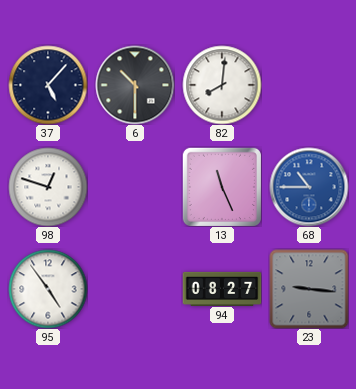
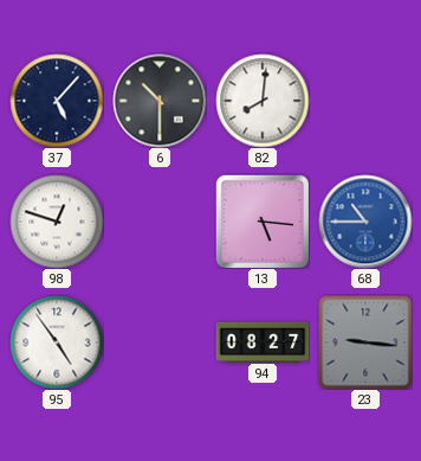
13: 11:26 -> 5:16 (263, 222)
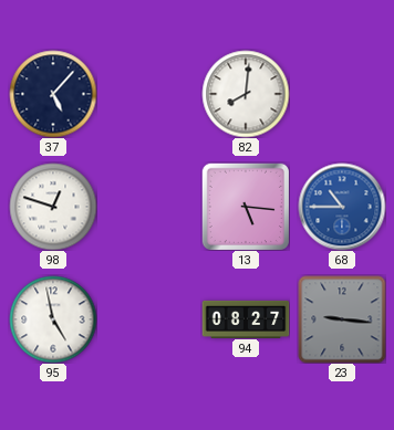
6: 10:30 -> none (160, 101)
95: 4:54 -> 4:58 (53, 319)
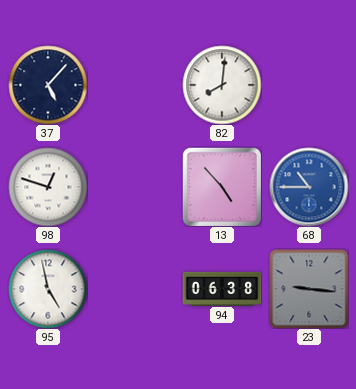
13: 5:16 -> 4:53 (222, 187)
94: 08:27 -> 06:38 (222, 288)
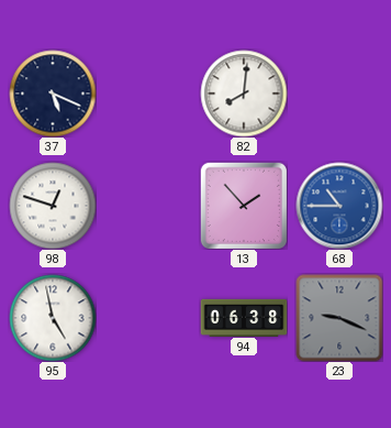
37: 5:07 -> 5:19 (53, 94)
13: 4:53 -> 1:53 (244, 206)
23: 9:16 -> 9:19 (339, 318)
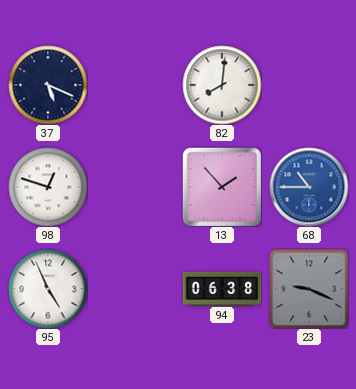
95: 4:58 -> 4:56 (48, 289)
